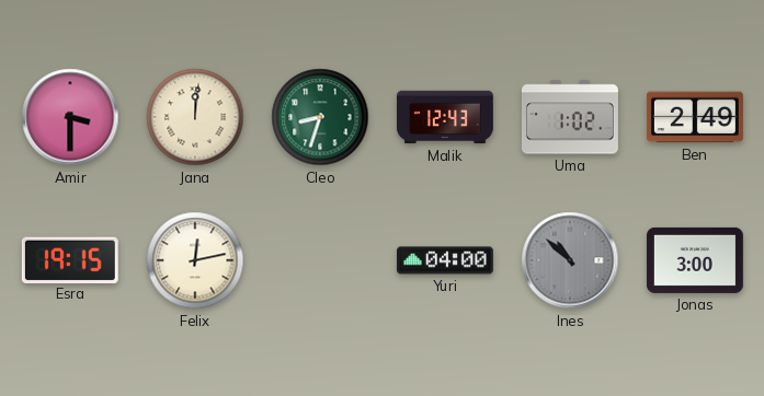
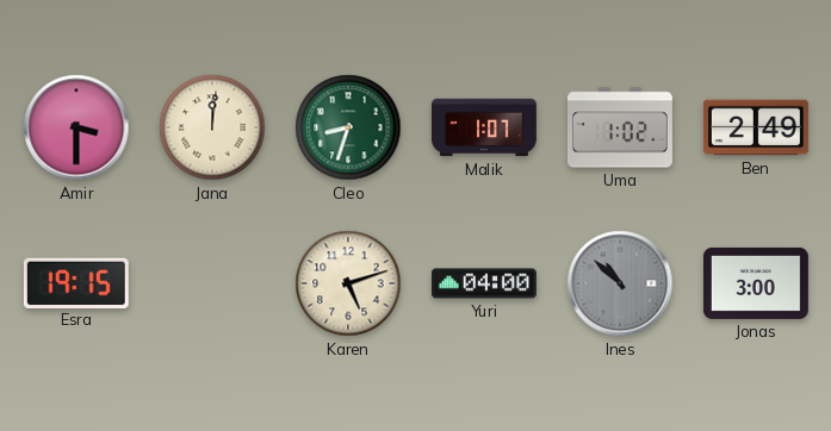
Malik: 12:43 -> 1:07 (484, 127)
Felix: 12:13 -> none (195, 260)
Karen: none -> 5:12 (348, 283)
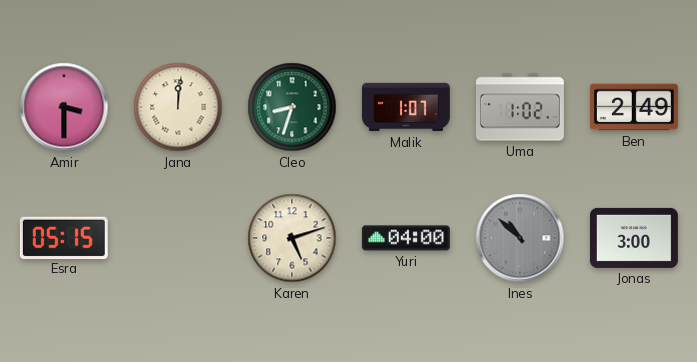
Esra: 19:15 -> 05:15 (64, 237)
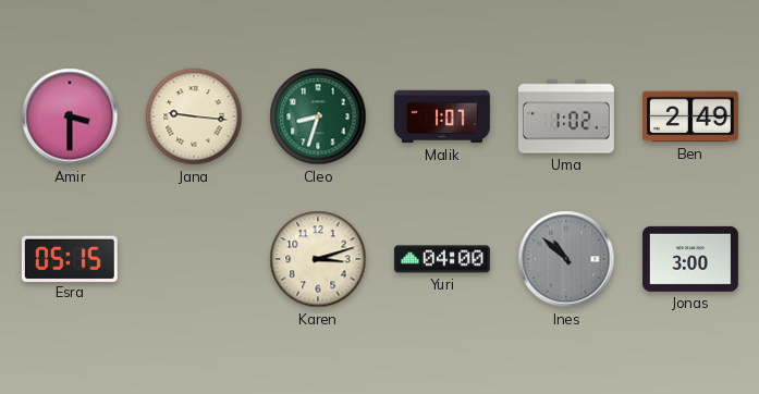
Jana: 12:01 -> 9:16 (194, 116)
Karen: 5:12 -> 3:12 (318, 259)
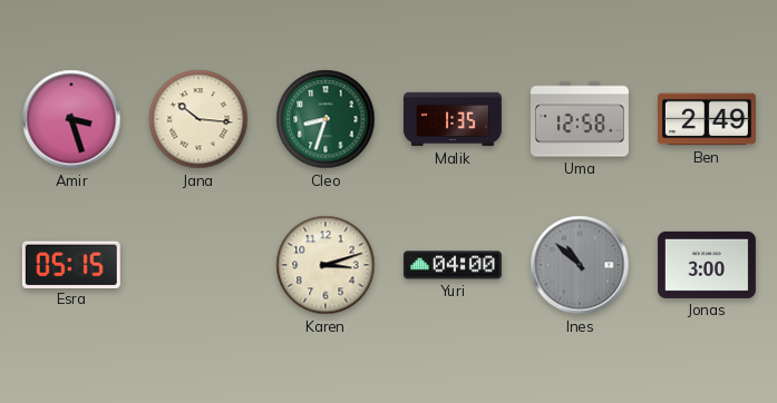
Amir: 3:30 -> 3:27 (71, 119)
Jana: 9:16 -> 10:16 (198, 119)
Malik: 1:07 -> 1:35 (453, 119)
Uma: 1:02 -> 12:58 (580, 119)
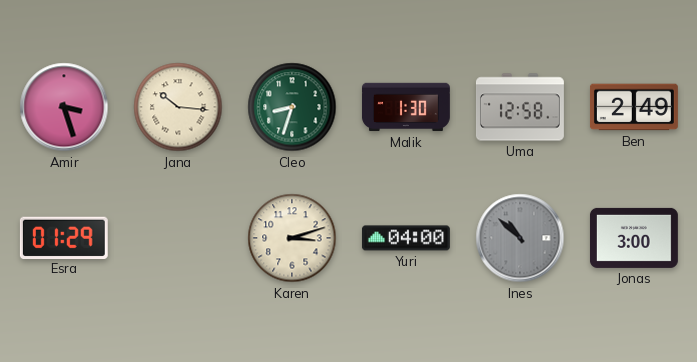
Malik: 1:35 -> 1:30 (406, 107)
Esra: 05:15 -> 01:29 (64, 237)
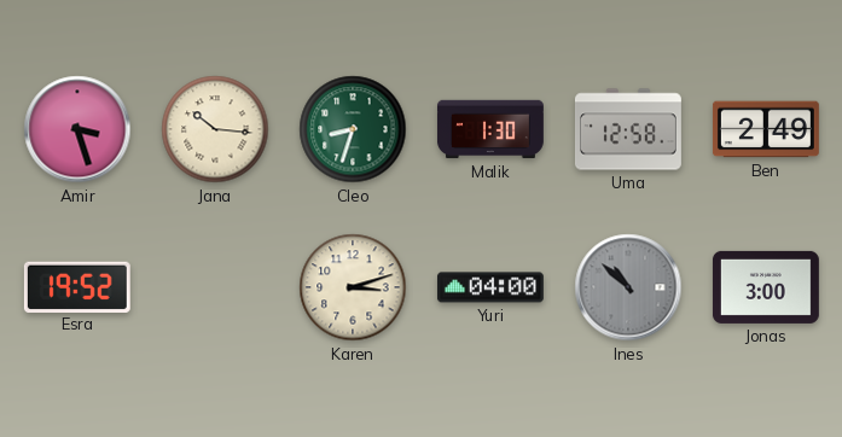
Esra: 01:29 -> 19:52 (77, 286)
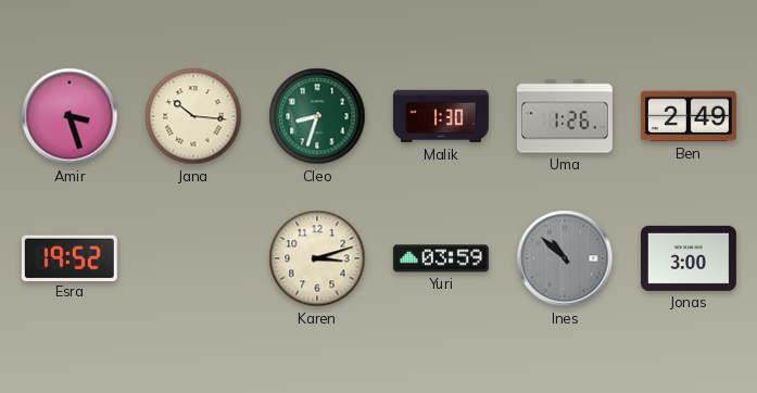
Uma: 12:58 -> 1:26 (565, 116)
Yuri: 04:00 -> 03:59 (441, 258)
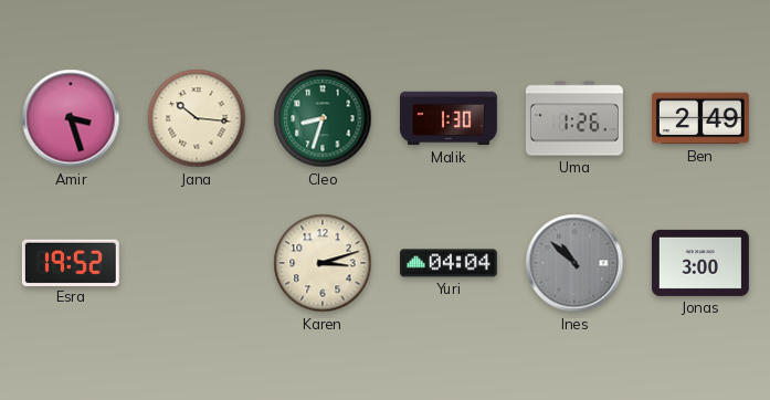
Yuri: 03:59 -> 04:04 (449, 263)
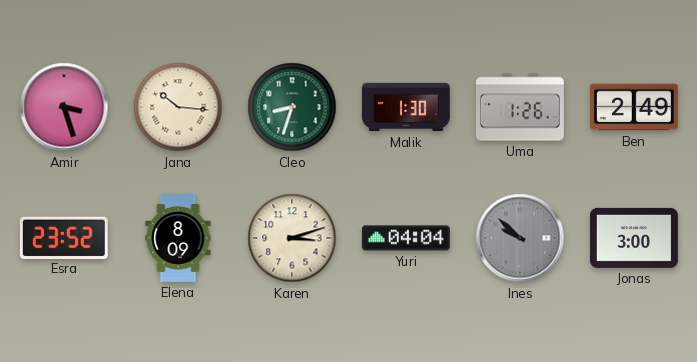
Esra: 19:52 -> 23:52 (64, 237)
Elena: none -> 8:09 (178, 239)
Ines: 10:52 -> 9:52 (520, 238)
